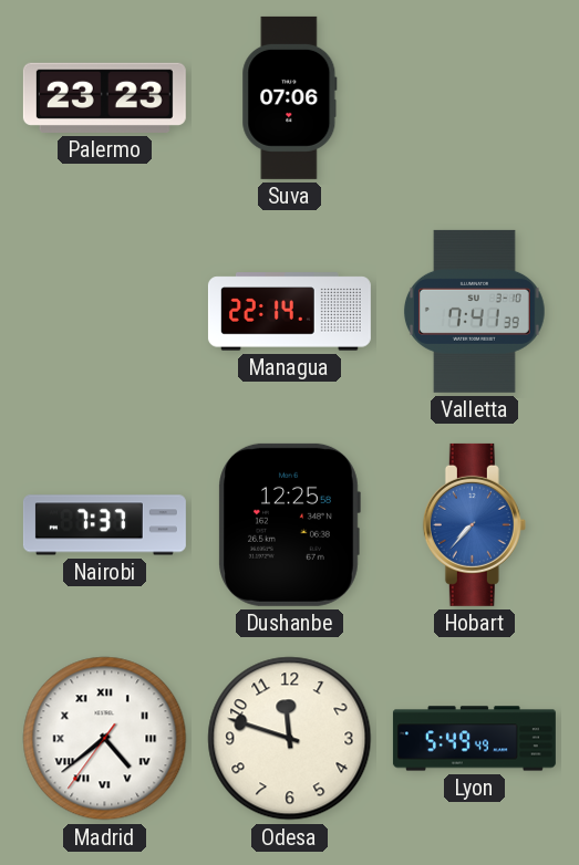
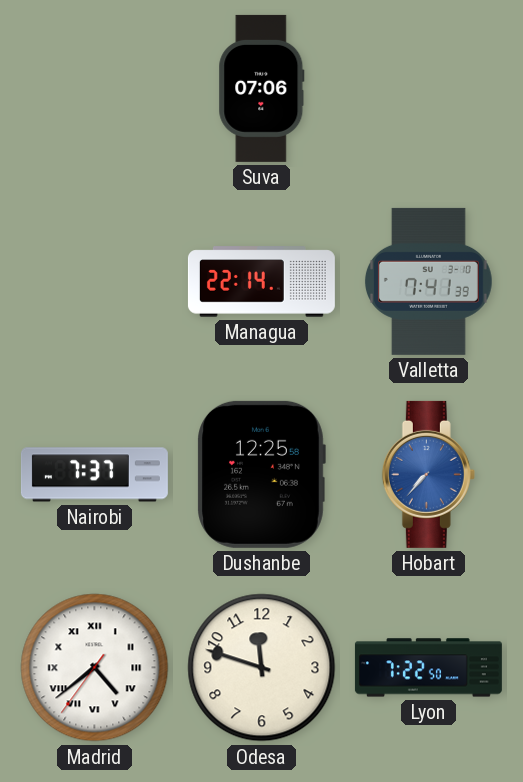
Palermo: 23:23 -> none (104, 97)
Lyon: 5:49 -> 7:22 (428, 668)
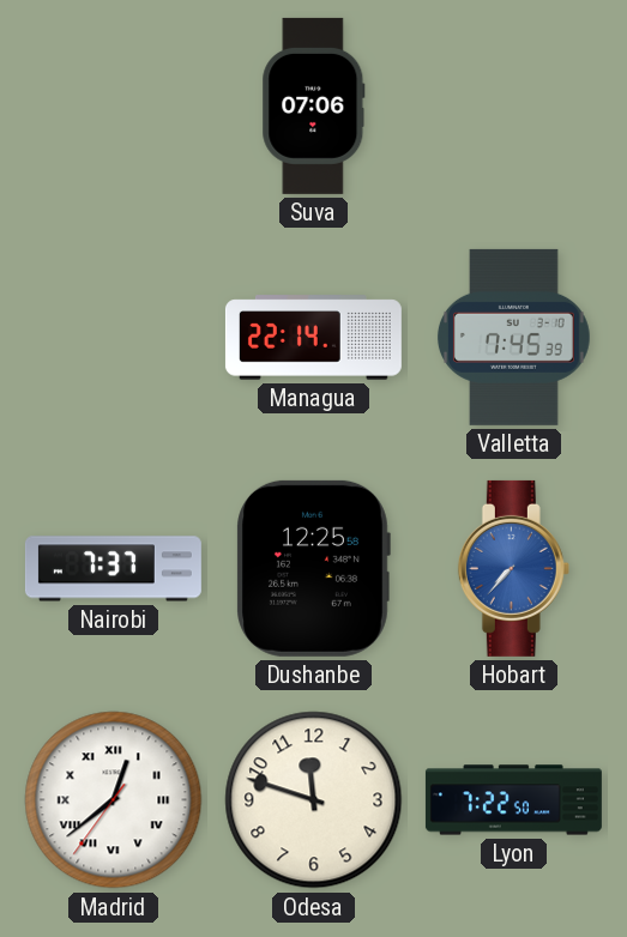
Valletta: 7:41 -> 7:45 (513, 337)
Madrid: 4:38 -> 12:38 (114, 800)
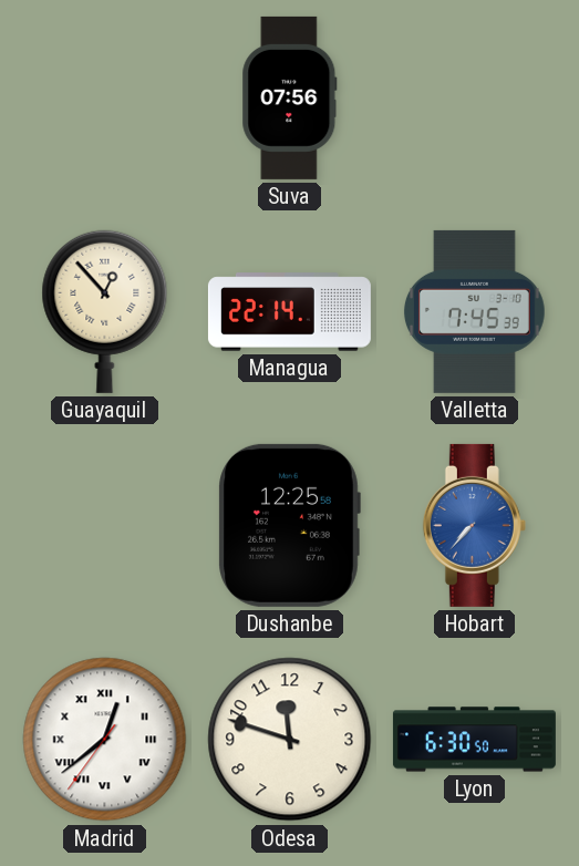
Suva: 07:06 -> 07:56 (290, 97)
Guayaquil: none -> 12:53 (105, 311)
Nairobi: 7:37 -> none (113, 569)
Lyon: 7:22 -> 6:30 (474, 740)
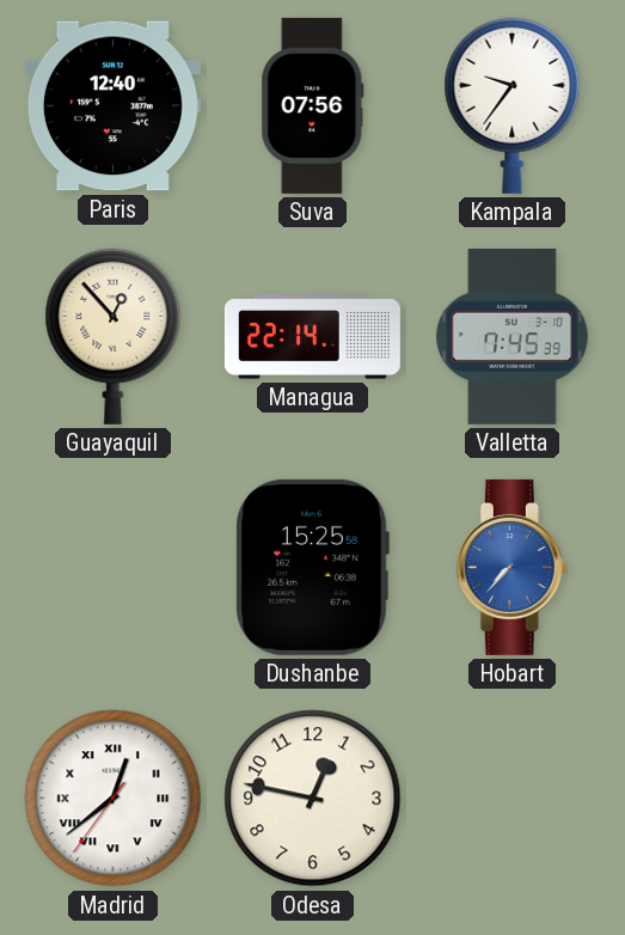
Paris: none -> 12:40 (112, 106)
Kampala: none -> 9:36 (513, 105)
Dushanbe: 12:25 -> 15:25 (312, 567)
Odesa: 11:48 -> 12:47 (313, 799)
Lyon: 6:30 -> none (474, 740)
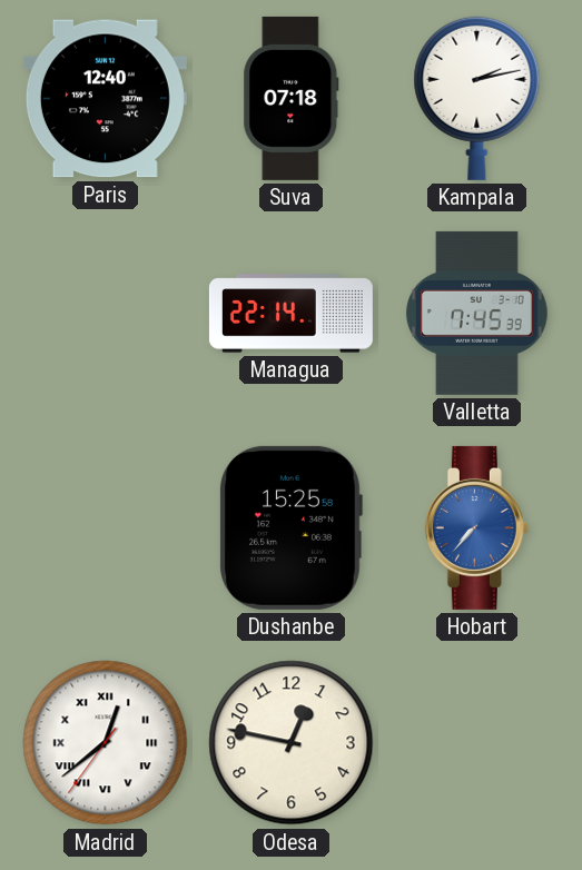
Suva: 07:56 -> 07:18 (292, 98)
Kampala: 9:36 -> 2:13 (477, 98)
Guayaquil: 12:53 -> none (114, 336)
